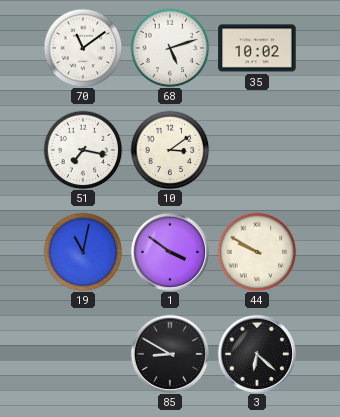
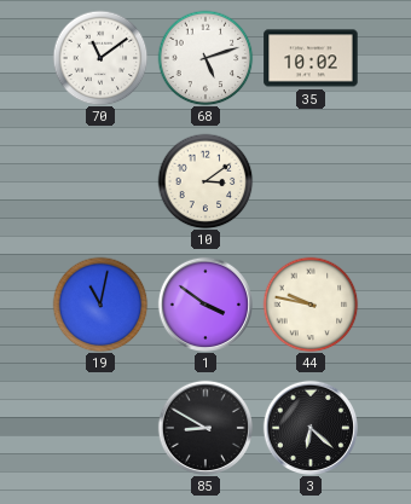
51: 7:17 -> none (83, 150)
44: 9:50 -> 9:47 (311, 305)
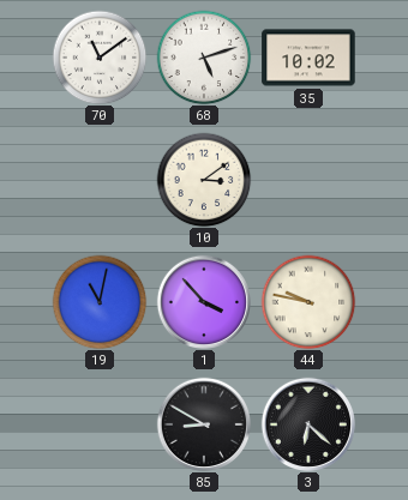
1: 3:51 -> 3:53 (203, 301)
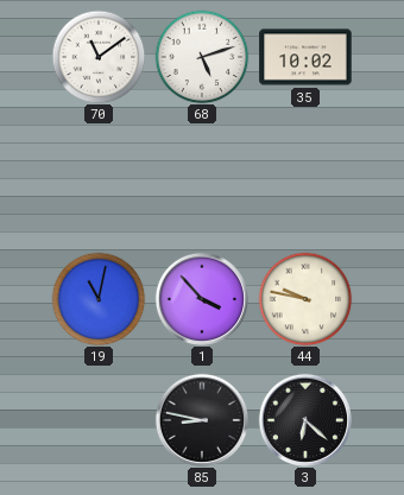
10: 3:09 -> none (204, 180)
85: 8:50 -> 8:47 (201, 419)
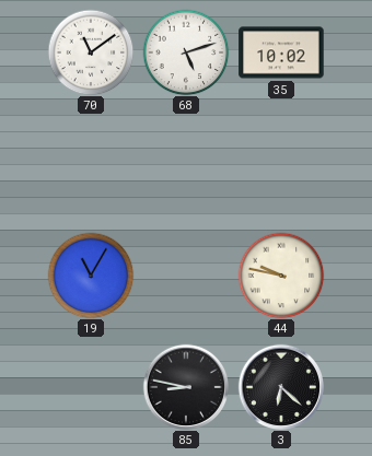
19: 11:02 -> 11:05 (91, 276)
1: 3:53 -> none (201, 298)
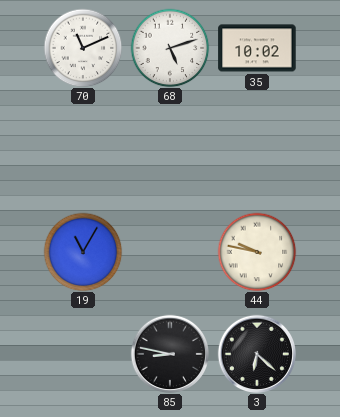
70: 11:09 -> 11:11 (83, 48)
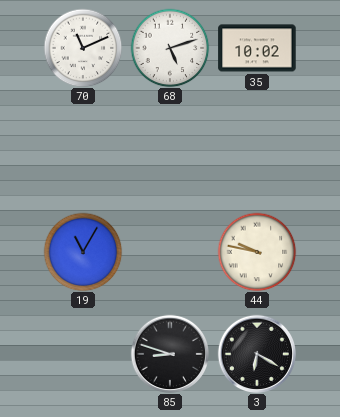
85: 8:47 -> 8:48 (169, 353)
3: 6:22 -> 6:20 (256, 353)
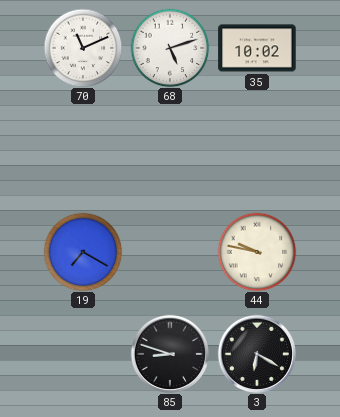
19: 11:05 -> 7:20 (83, 252)
